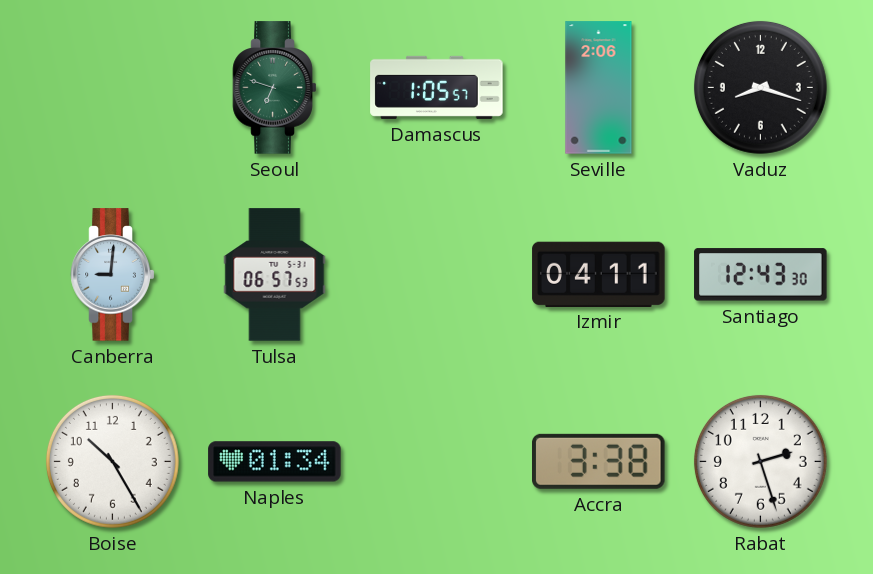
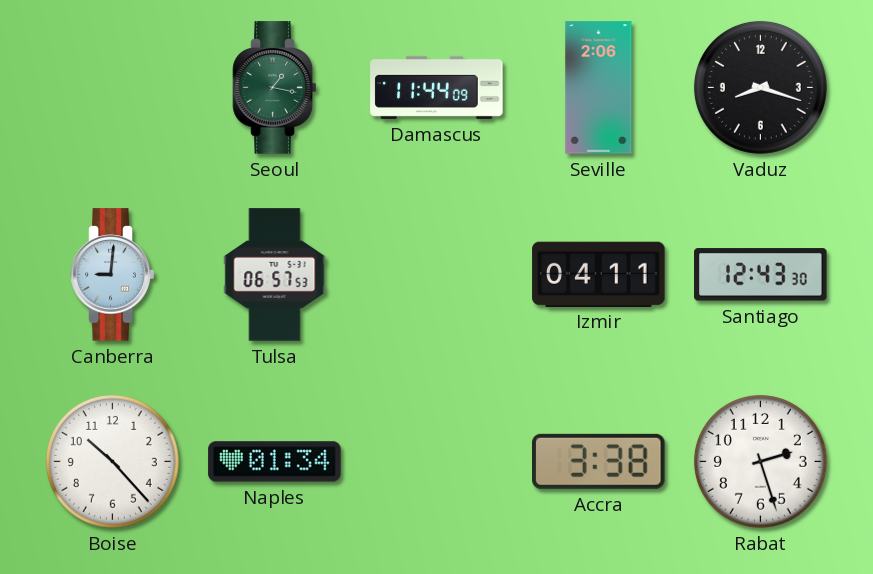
Seoul: 6:48 -> 1:17 (275, 88)
Damascus: 1:05 -> 11:44 (437, 87)
Boise: 10:25 -> 10:23 (112, 461)
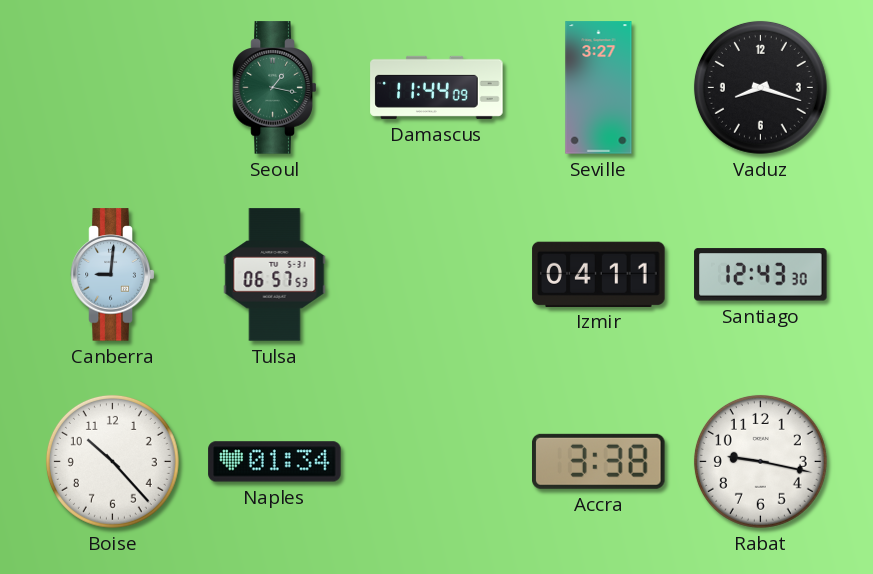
Seville: 2:06 -> 3:27 (599, 88)
Rabat: 2:27 -> 9:17 (760, 461)
